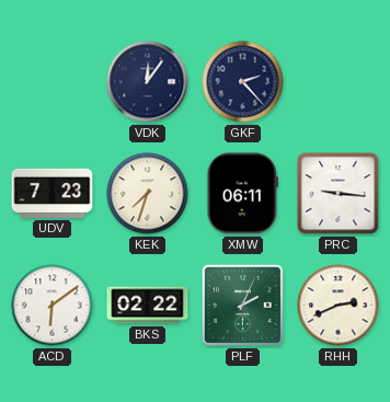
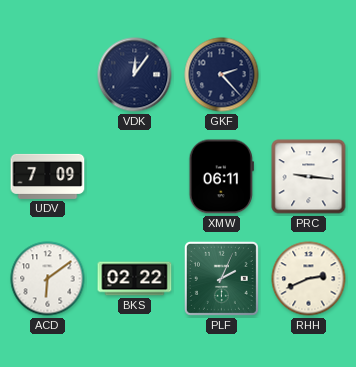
UDV: 7:23 -> 7:09 (48, 176)
KEK: 7:33 -> none (148, 194)
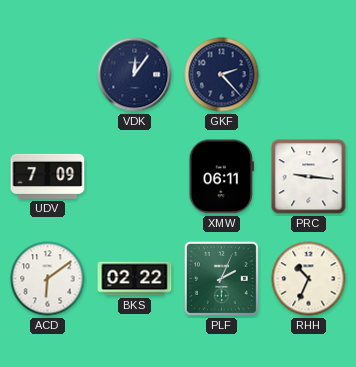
RHH: 2:41 -> 10:34 (309, 279)
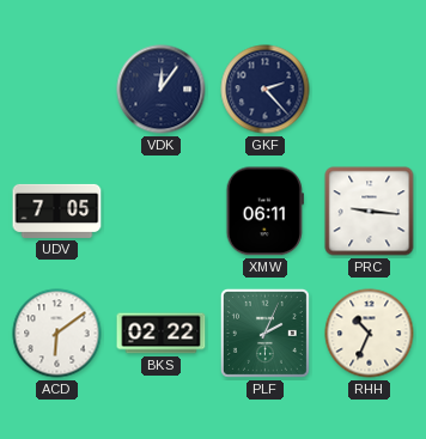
UDV: 7:09 -> 7:05 (57, 211)
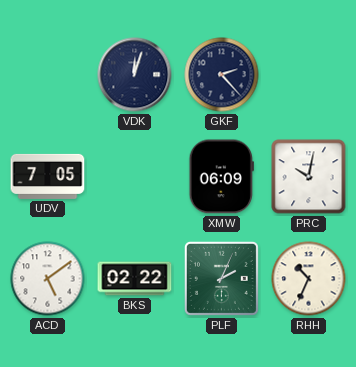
VDK: 12:06 -> 12:03 (135, 75)
XMW: 06:11 -> 06:09 (221, 177)
PRC: 9:16 -> 10:02 (309, 177)
ACD: 6:09 -> 5:09 (48, 279)
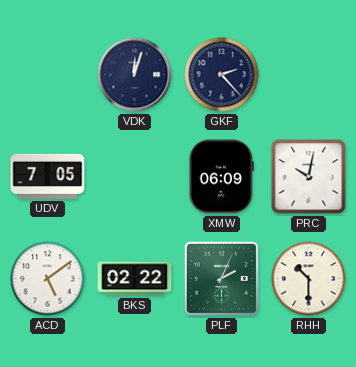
RHH: 10:34 -> 10:30 (309, 279)
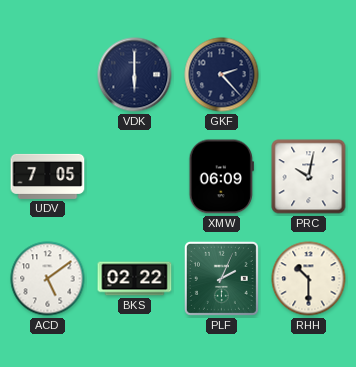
VDK: 12:03 -> 6:00 (135, 75)
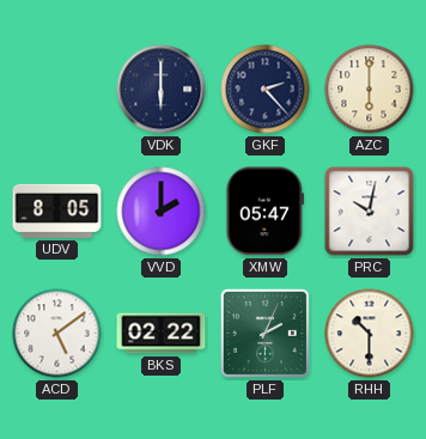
AZC: none -> 6:00 (370, 90)
UDV: 7:05 -> 8:05 (57, 211)
VVD: none -> 2:00 (162, 212)
XMW: 06:09 -> 05:47 (264, 212)
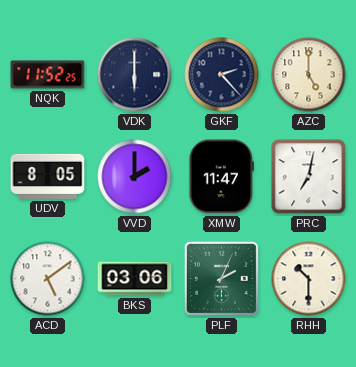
NQK: none -> 11:52 (48, 75)
AZC: 6:00 -> 5:00 (309, 75)
XMW: 05:47 -> 11:47 (221, 177)
PRC: 10:02 -> 7:02 (309, 177)
BKS: 02:22 -> 03:06 (135, 279)
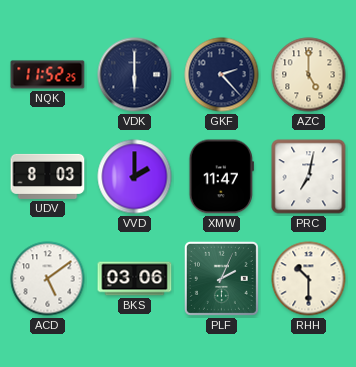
UDV: 8:05 -> 8:03 (48, 176)
